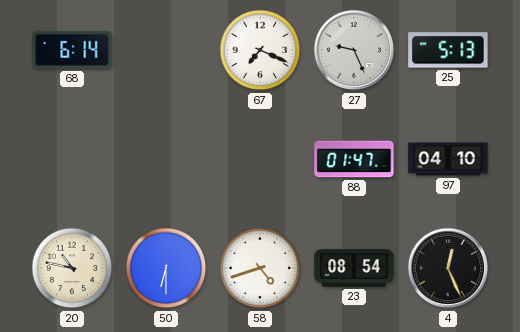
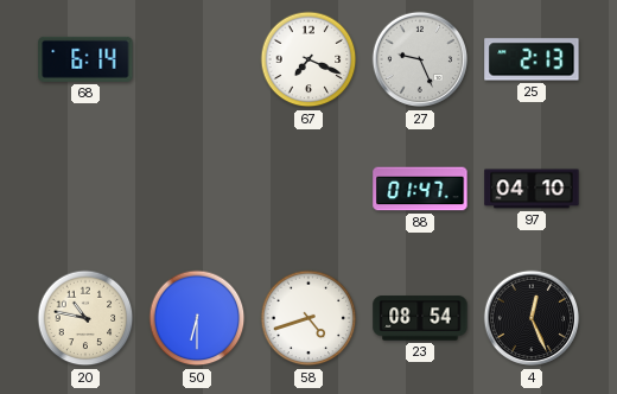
25: 5:13 -> 2:13 (532, 59)
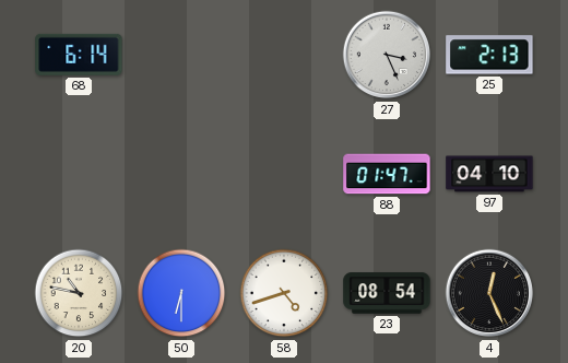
67: 7:19 -> none (308, 59)
27: 9:26 -> 3:26 (387, 55)
